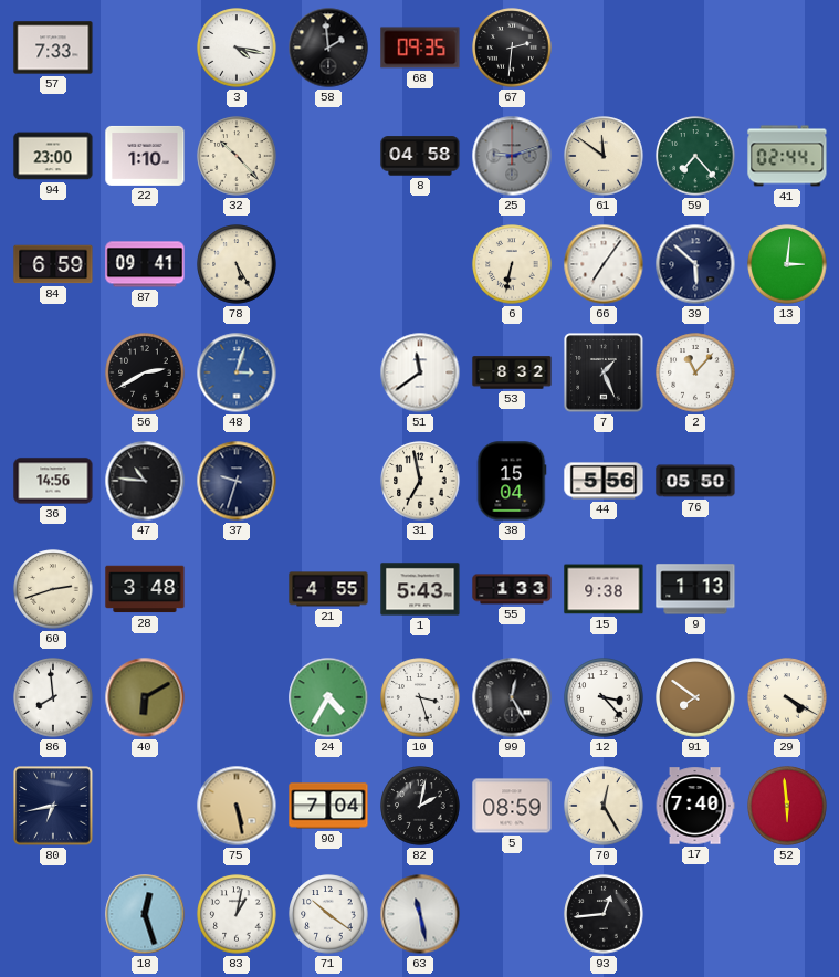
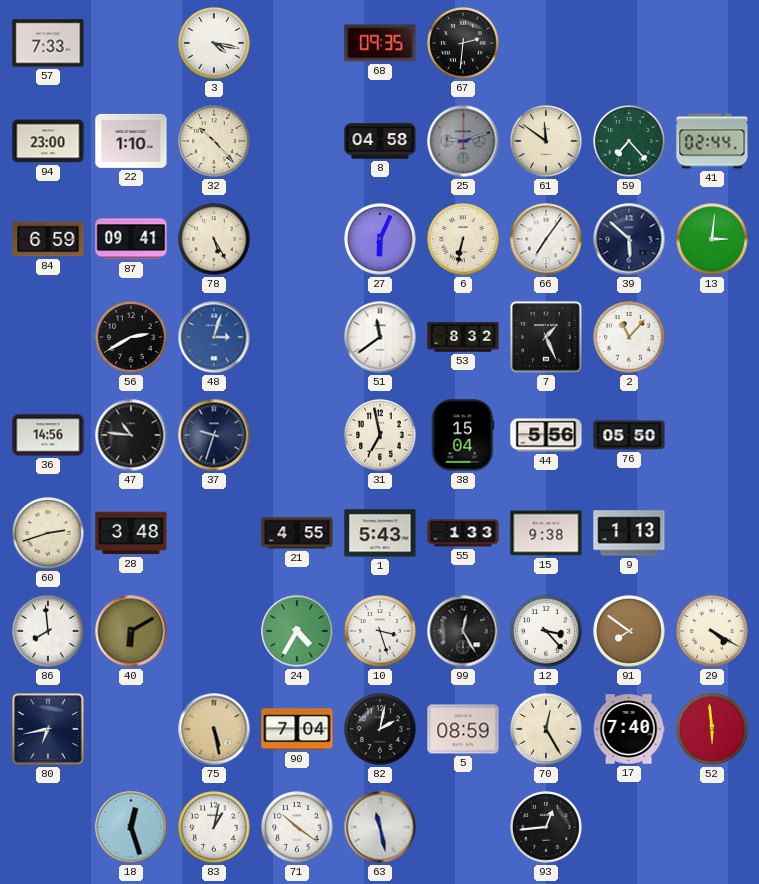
58: 1:59 -> none (328, 48)
27: none -> 6:04 (380, 239)
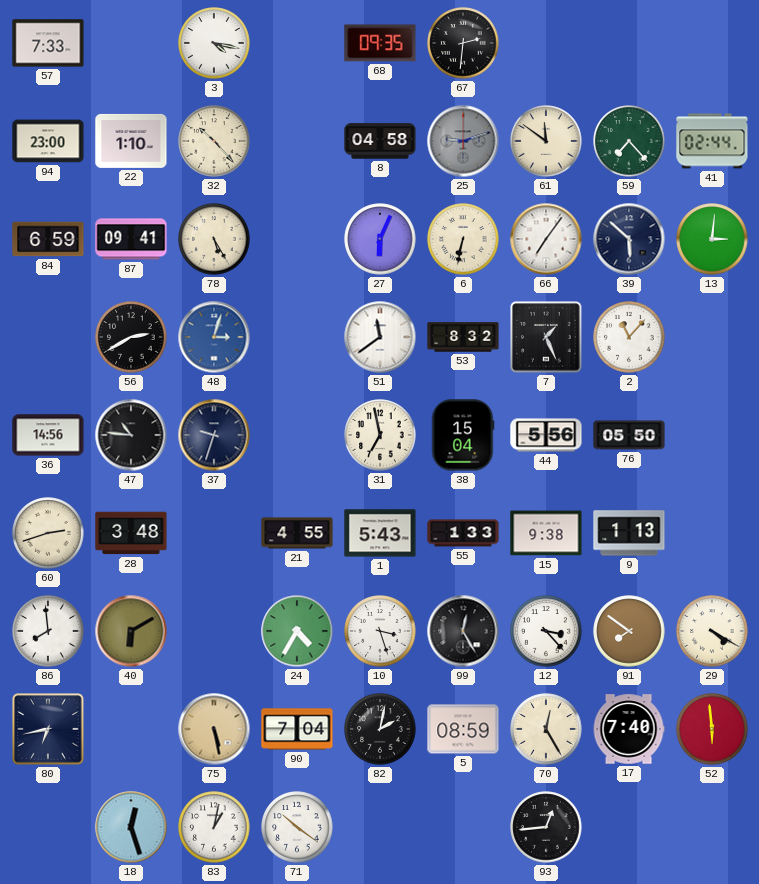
63: 11:28 -> none (380, 827)
